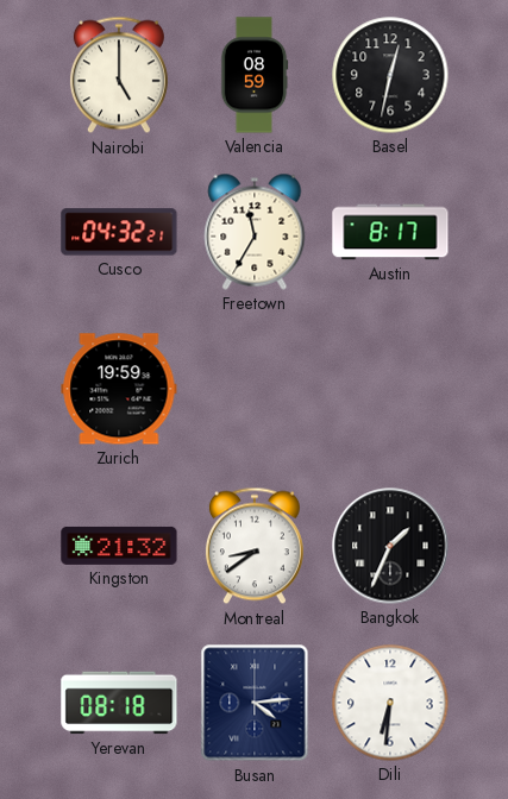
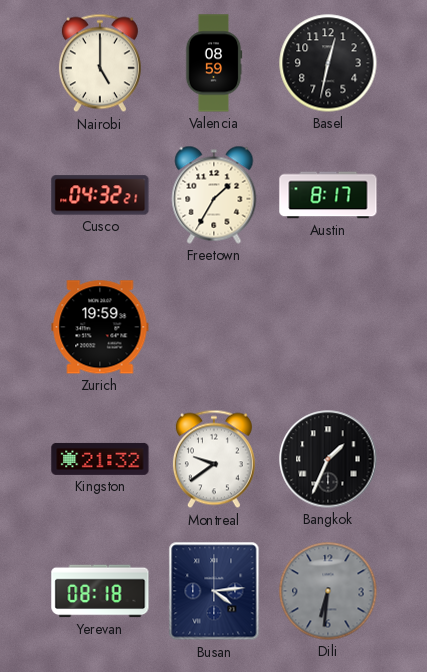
Freetown: 11:35 -> 1:35 (214, 195)
Montreal: 8:39 -> 9:39 (214, 459)
Dili dial: white -> grey (328, 591)
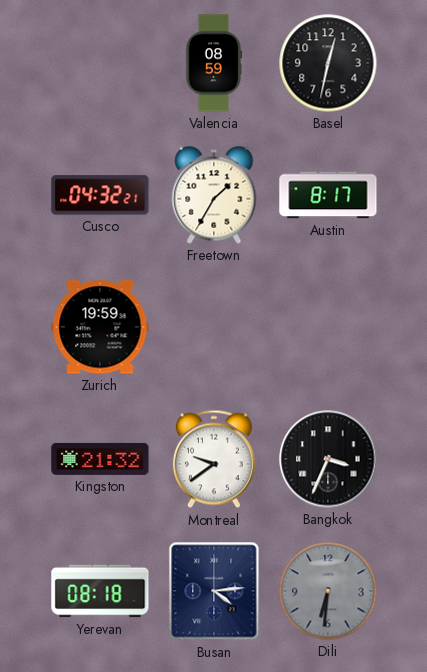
Nairobi: 5:00 -> none (100, 63)
Bangkok: 1:34 -> 3:34 (328, 459)
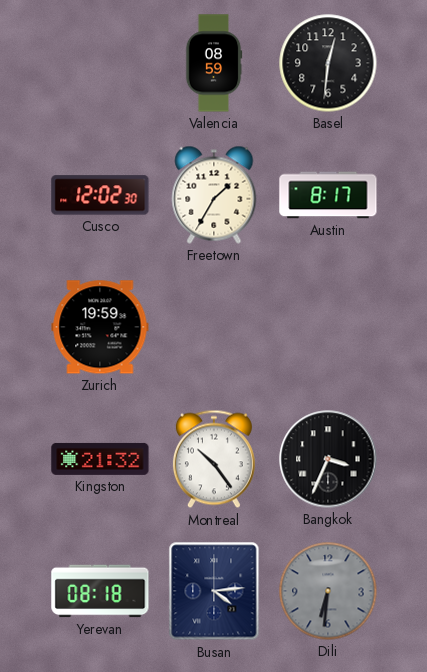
Basel: 12:32 -> 12:31 (328, 63)
Cusco: 04:32 -> 12:02 (100, 195)
Montreal: 9:39 -> 10:24 (214, 459)
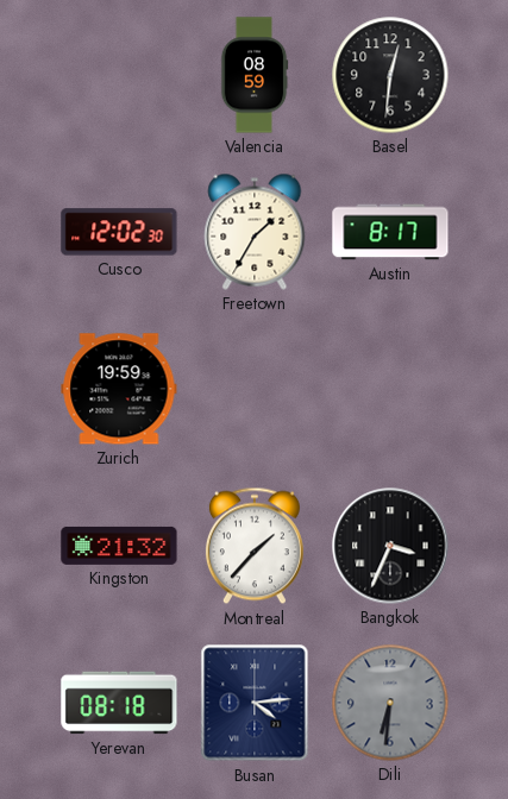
Montreal: 10:24 -> 1:37 (255, 546)
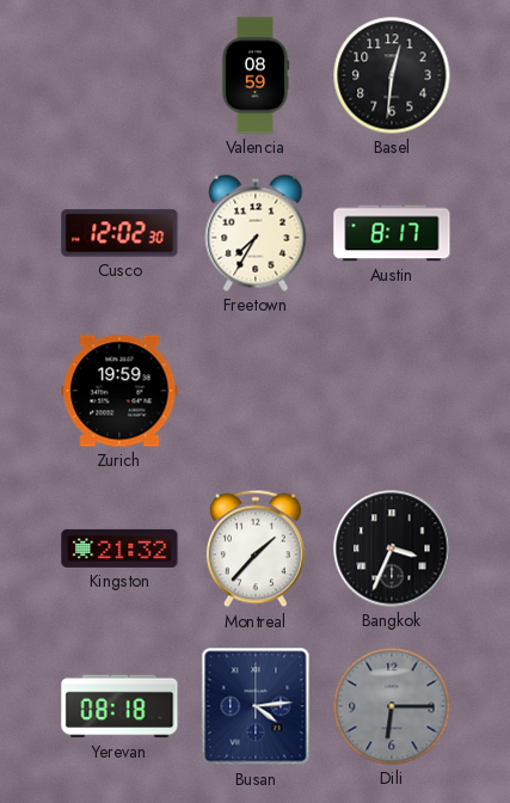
Freetown: 1:35 -> 7:35 (256, 233)
Dili: 6:31 -> 6:15 (392, 706)
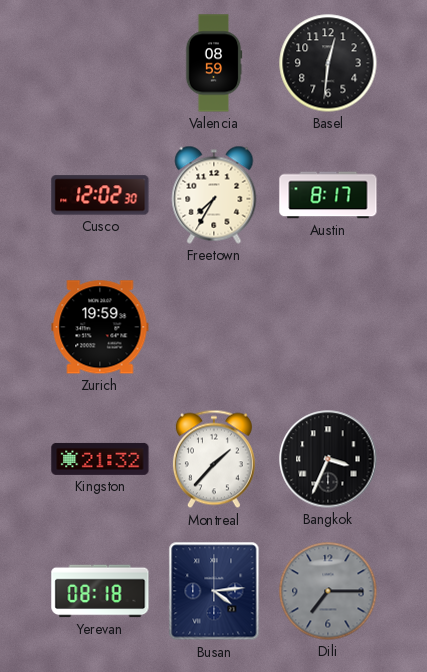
Dili: 6:15 -> 7:15 (328, 591)
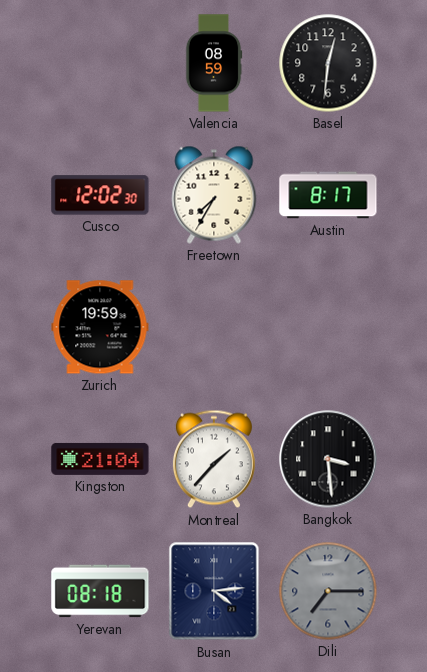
Kingston: 21:32 -> 21:04 (100, 459)
Bangkok: 3:34 -> 3:29 (328, 459)
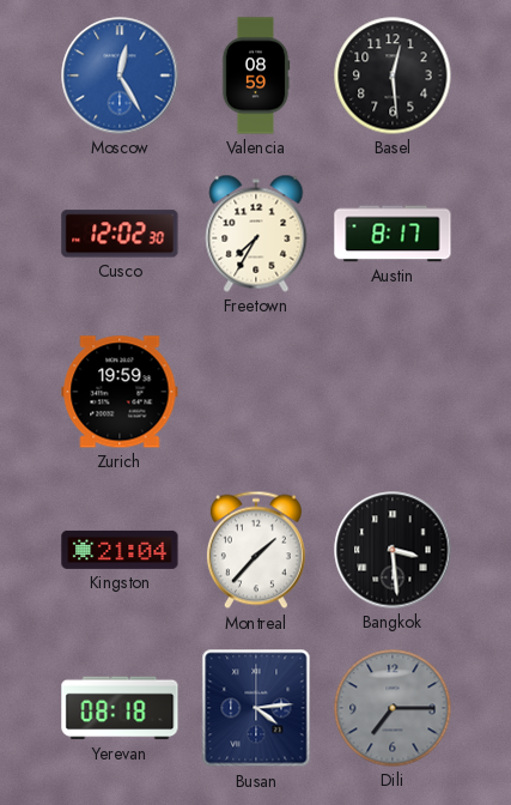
Moscow: none -> 12:25 (120, 75)
Basel: 12:31 -> 12:29 (393, 75)
